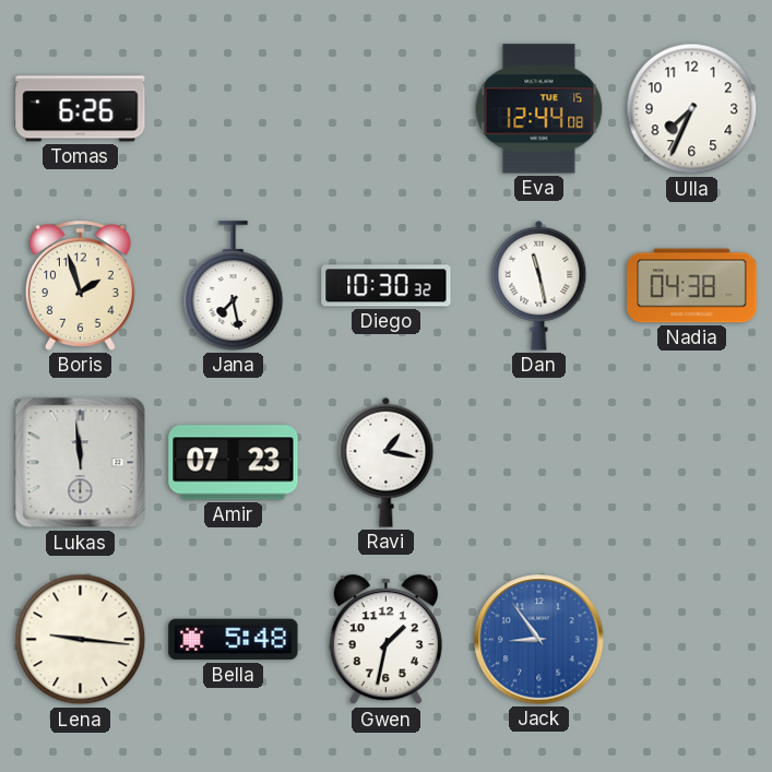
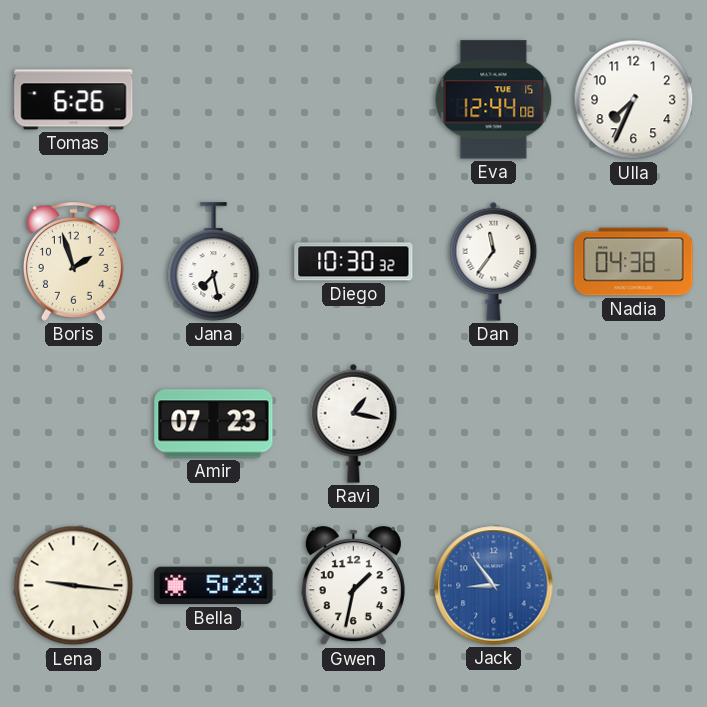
Dan: 11:28 -> 11:36 (494, 261)
Lukas: 11:59 -> none (81, 463)
Bella: 5:48 -> 5:23 (214, 586)
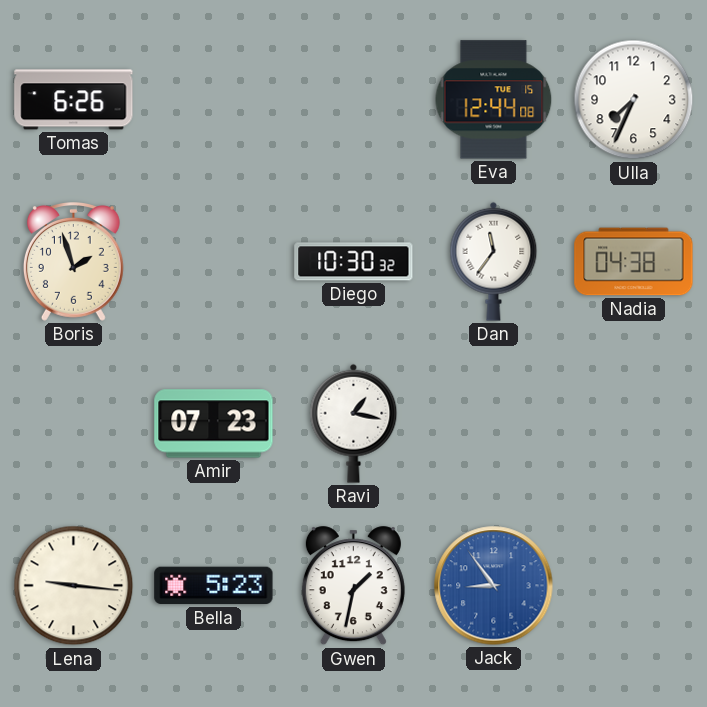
Jana: 7:28 -> none (214, 262)
